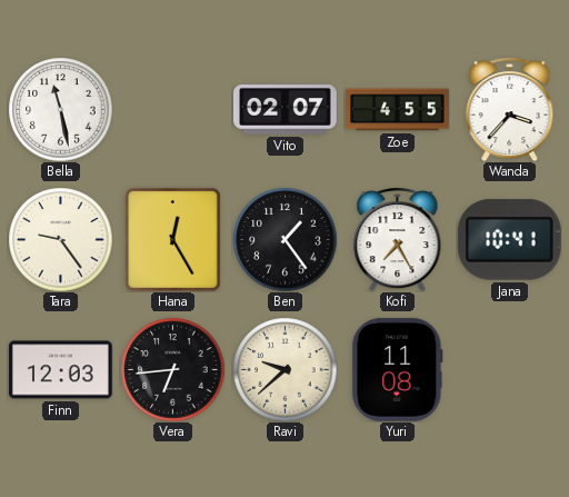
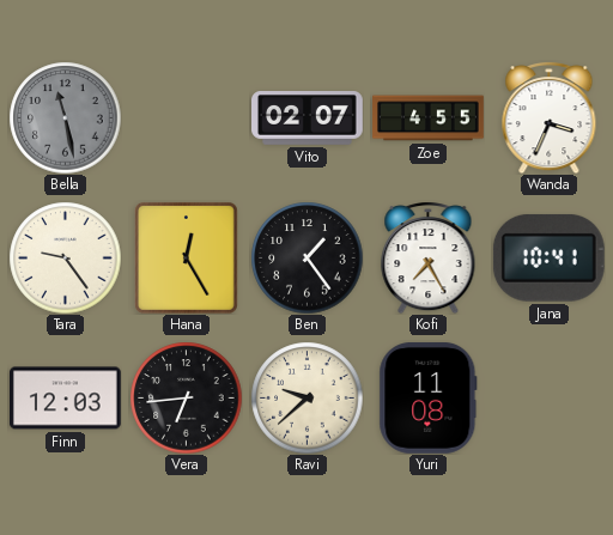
Bella dial: white -> grey (65, 117)
Wanda: 3:37 -> 3:34 (550, 118)
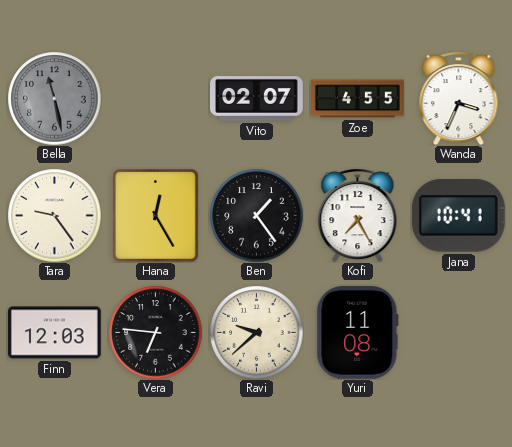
Vera: 6:44 -> 6:46 (155, 332)
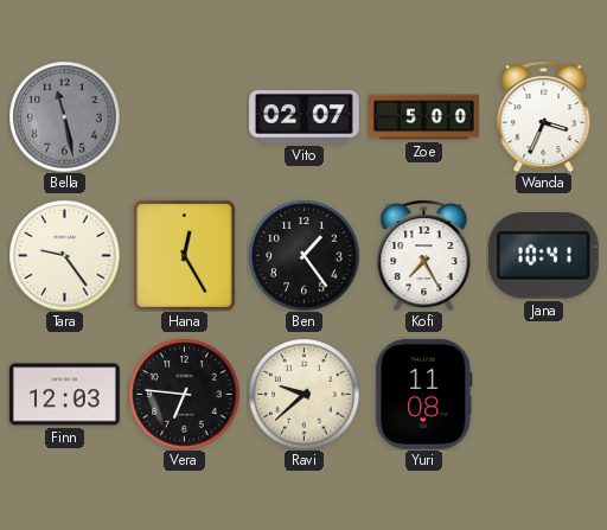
Zoe: 4:55 -> 5:00 (424, 117)
